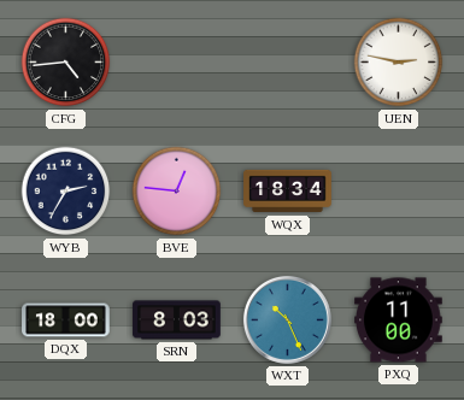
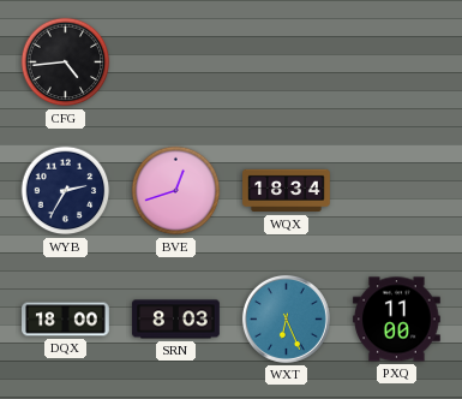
UEN: 2:47 -> none (399, 63)
BVE: 12:46 -> 12:42 (176, 191)
WXT: 10:26 -> 6:26 (286, 318)
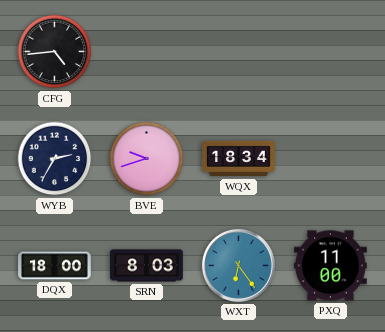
BVE: 12:42 -> 9:42 (147, 159)
WXT: 6:26 -> 6:24 (238, 265)
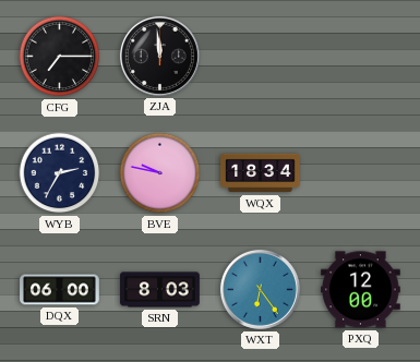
CFG: 4:44 -> 7:15 (60, 57)
ZJA: none -> 11:59 (159, 56)
BVE: 9:42 -> 9:47 (160, 173)
DQX: 18:00 -> 06:00 (60, 290)
PXQ: 11:00 -> 12:00 (361, 290)
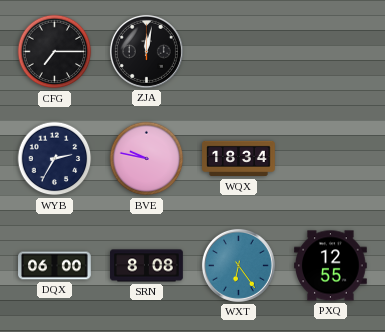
ZJA: 11:59 -> 12:02 (146, 51)
SRN: 8:03 -> 8:08 (147, 266)
PXQ: 12:00 -> 12:55 (331, 266)
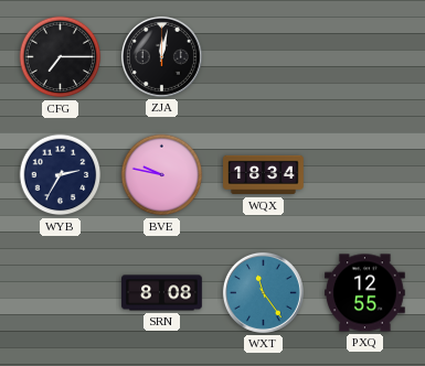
DQX: 06:00 -> none (55, 266)
WXT: 6:24 -> 11:24 (263, 292)
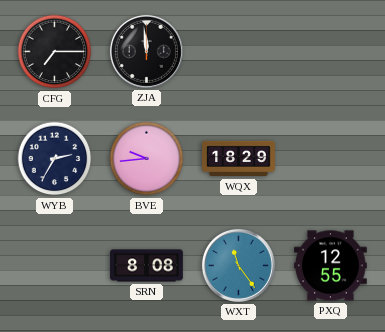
ZJA: 12:02 -> 11:59 (146, 51)
BVE: 9:47 -> 9:44 (147, 159)
WQX: 18:34 -> 18:29 (239, 159)
